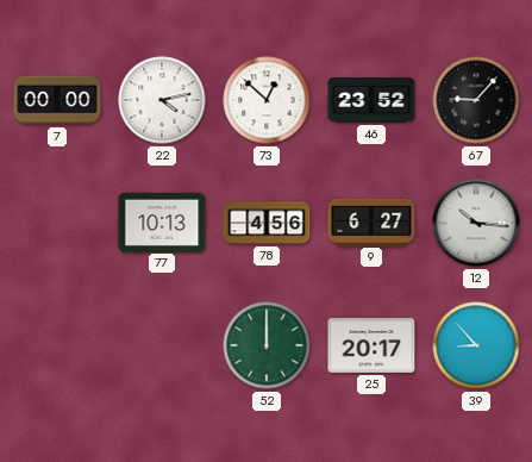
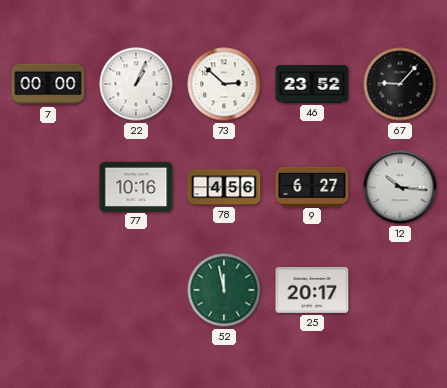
22: 4:13 -> 1:04 (136, 84)
73: 12:52 -> 2:52 (224, 84)
77: 10:13 -> 10:16 (136, 186)
52: 12:00 -> 11:58 (224, 290)
39: 8:53 -> none (476, 345)
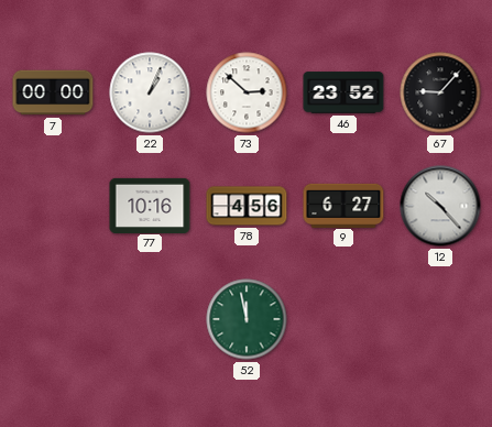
12: 10:16 -> 10:23 (440, 206)
25: 20:17 -> none (312, 291)
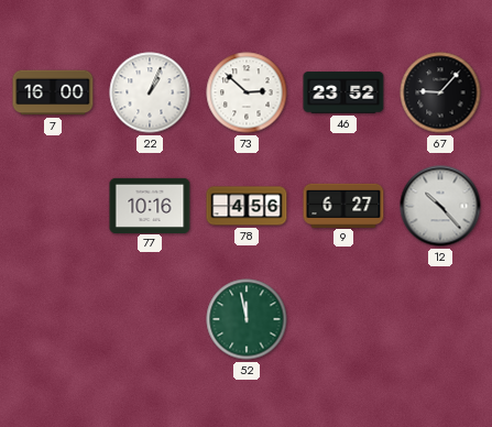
7: 00:00 -> 16:00 (53, 92)
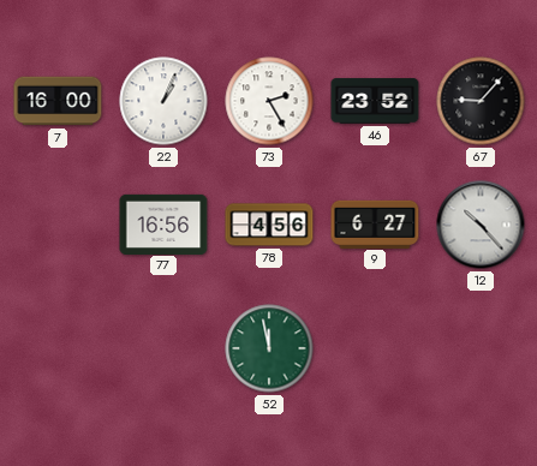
73: 2:52 -> 2:25 (269, 101)
77: 10:16 -> 16:56 (163, 223)
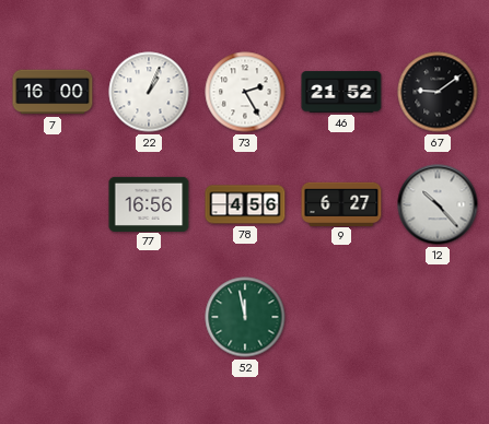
46: 23:52 -> 21:52 (341, 92)
67: 9:07 -> 9:09 (438, 92)
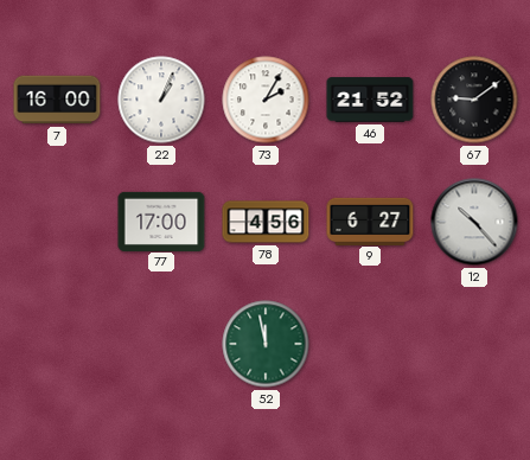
73: 2:25 -> 2:05 (266, 100)
77: 16:56 -> 17:00 (161, 221)
